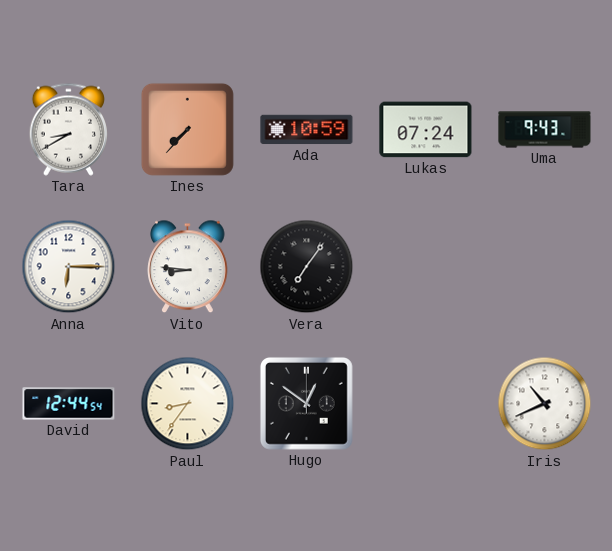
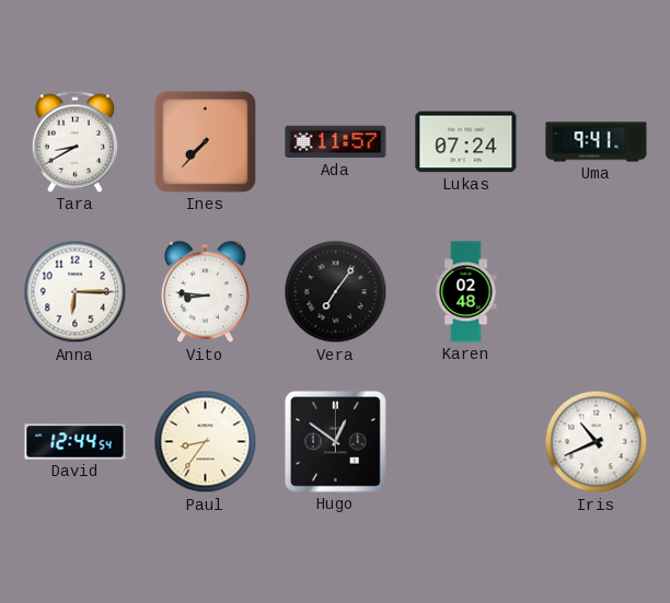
Ada: 10:59 -> 11:57 (336, 142)
Uma: 9:43 -> 9:41 (597, 142)
Karen: none -> 02:48 (466, 292)
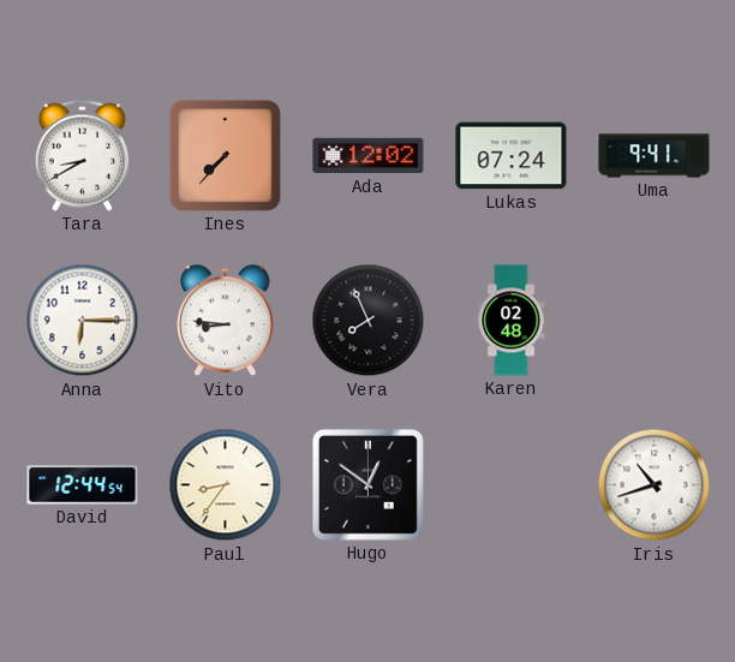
Ada: 11:57 -> 12:02 (369, 156)
Vera: 7:06 -> 7:56 (369, 321)
Iris: 10:41 -> 10:42 (655, 485)
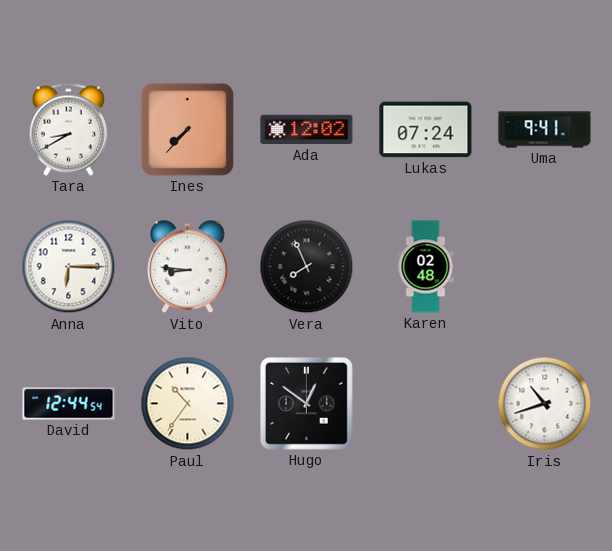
Paul: 8:36 -> 10:36 (188, 404)
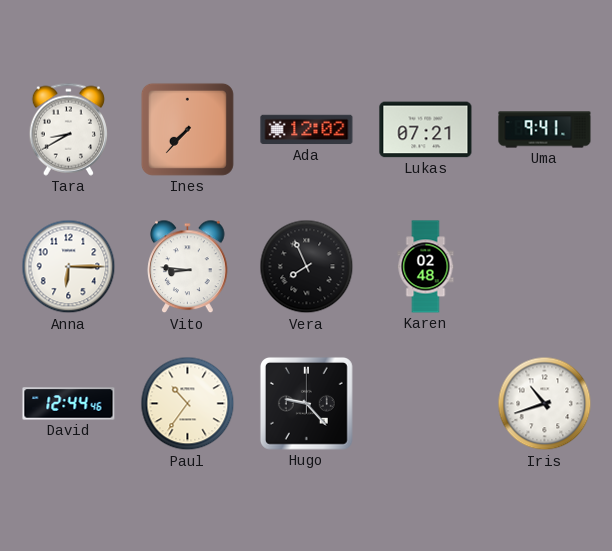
Lukas: 07:24 -> 07:21 (426, 130)
David: 12:44:54 -> 12:44:46 (69, 404)
Hugo: 12:51 -> 9:23 (306, 403)
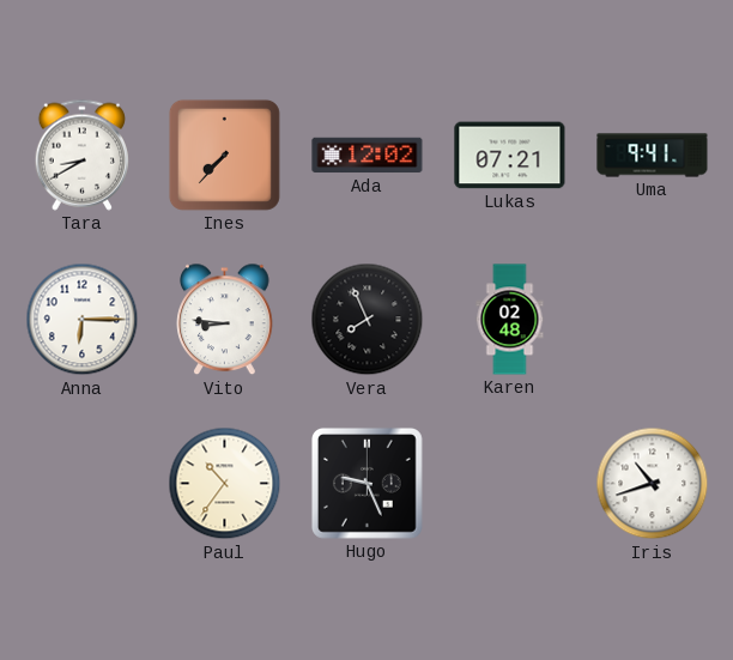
David: 12:44 -> none (69, 404)
Hugo: 9:23 -> 9:26 (366, 483)
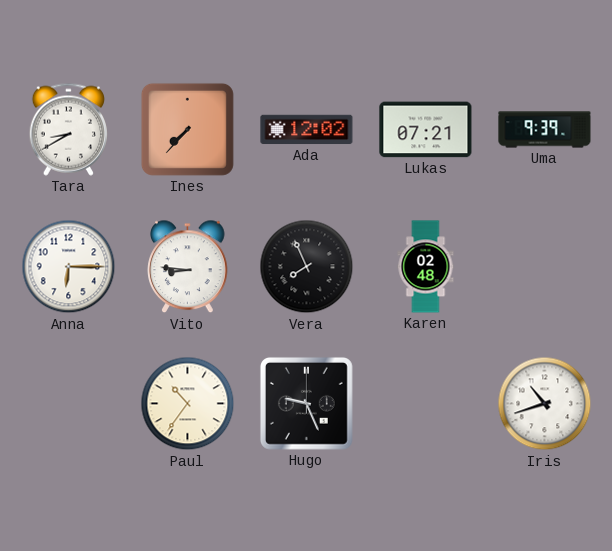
Uma: 9:41 -> 9:39 (545, 130)
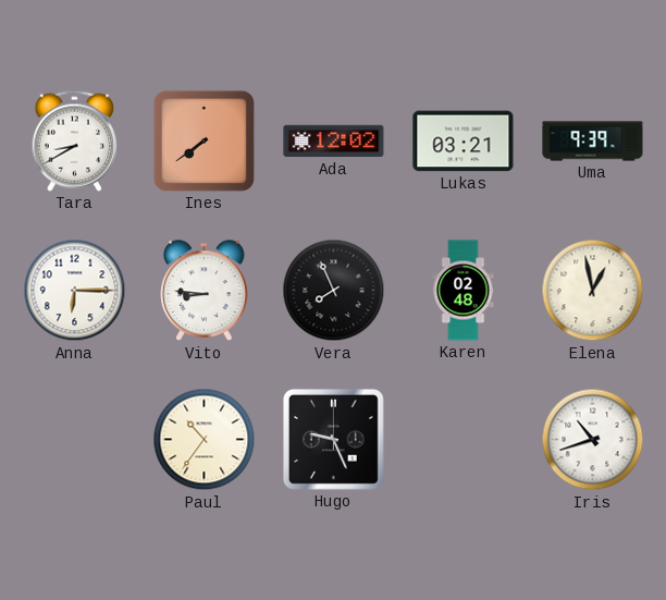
Ines: 7:37 -> 7:39 (203, 140)
Lukas: 07:21 -> 03:21 (464, 142)
Elena: none -> 12:58 (593, 291)
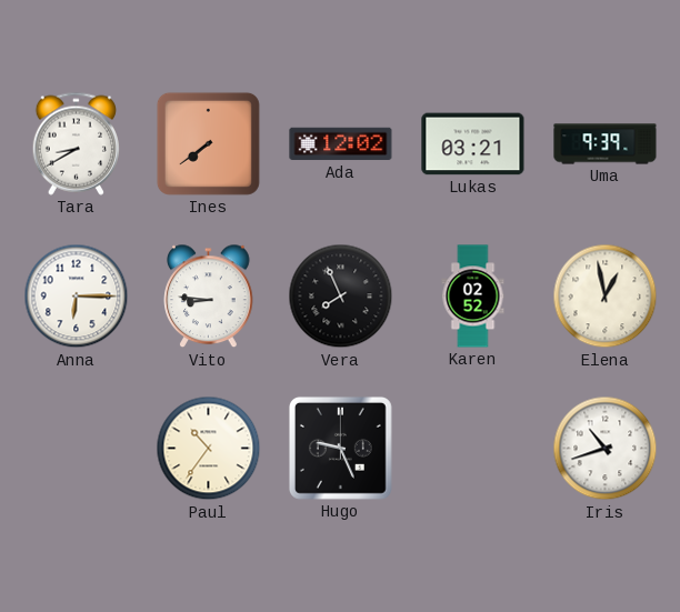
Karen: 02:48 -> 02:52 (473, 297)
